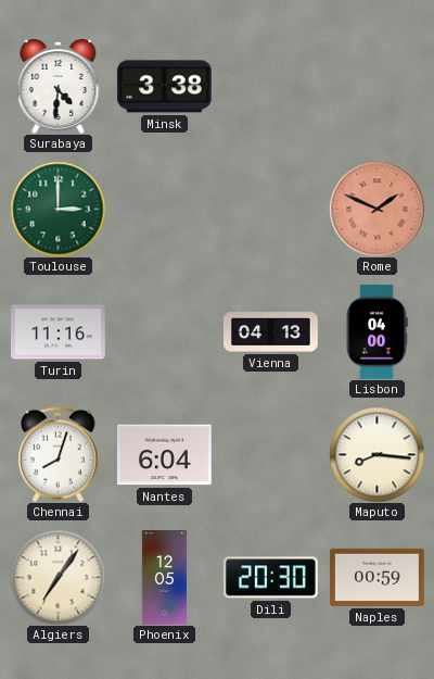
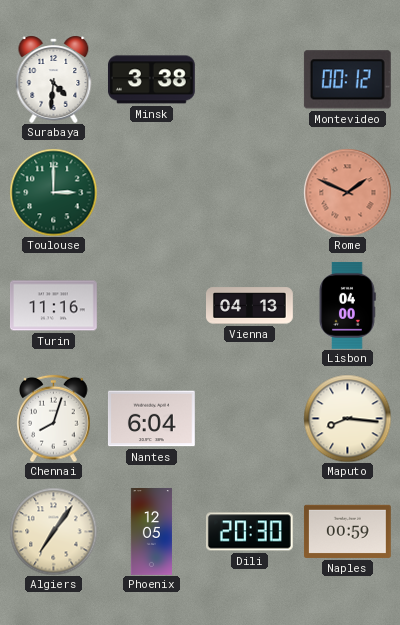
Montevideo: none -> 00:12 (347, 80)
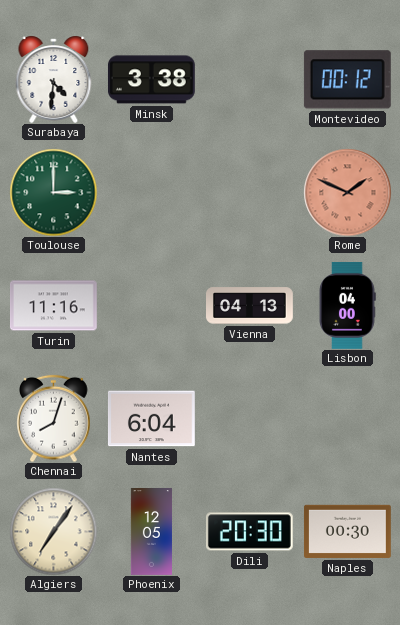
Maputo: 8:16 -> none (347, 418)
Naples: 00:59 -> 00:30 (347, 531)
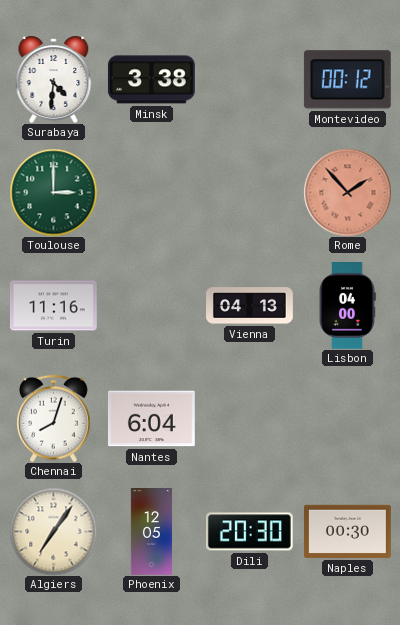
Rome: 1:49 -> 1:53 (347, 192)
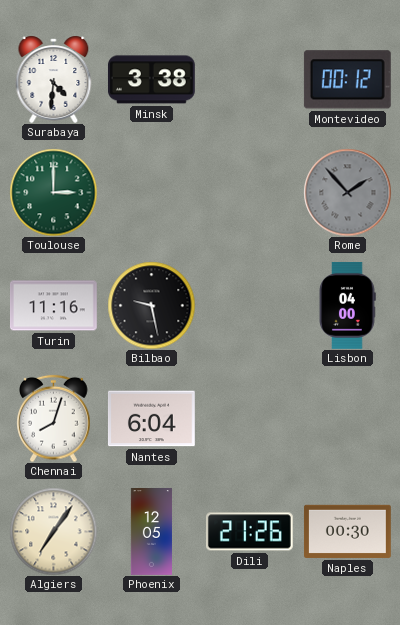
Rome dial: salmon -> grey (347, 192)
Bilbao: none -> 9:28 (151, 305)
Vienna: 04:13 -> none (250, 306)
Dili: 20:30 -> 21:26 (249, 532)
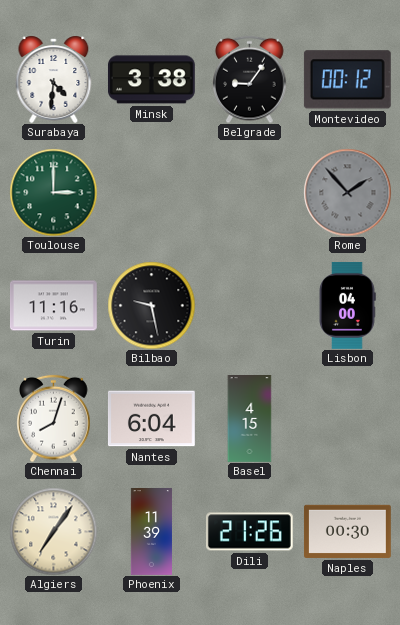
Belgrade: none -> 9:06 (250, 79)
Basel: none -> 4:15 (250, 419)
Phoenix: 12:05 -> 11:39 (151, 532)
